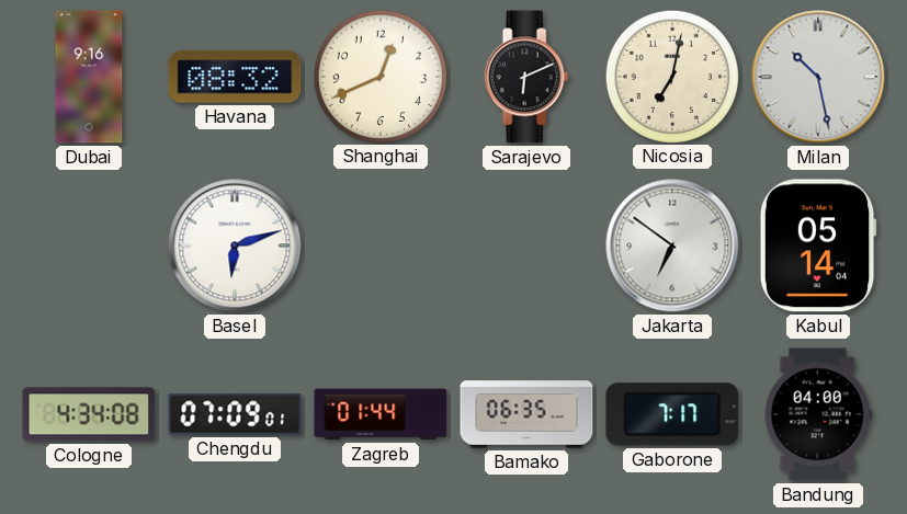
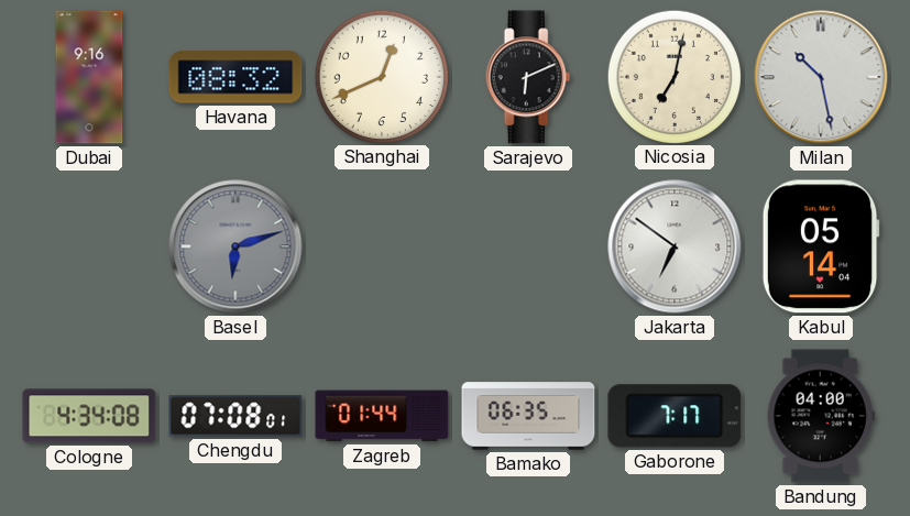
Basel dial: white -> grey (235, 246)
Chengdu: 07:09 -> 07:08 (235, 416)
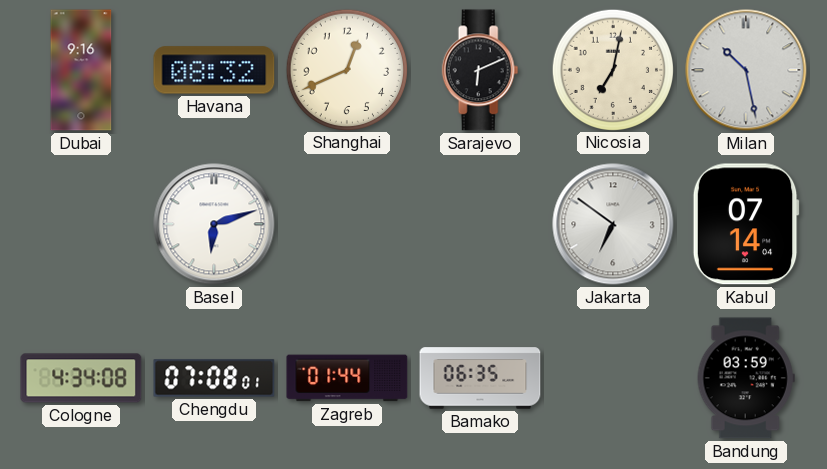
Basel dial: grey -> white (214, 224)
Kabul: 05:14 -> 07:14 (746, 224)
Gaborone: 7:17 -> none (675, 416)
Bandung: 04:00 -> 03:59 (746, 378)
